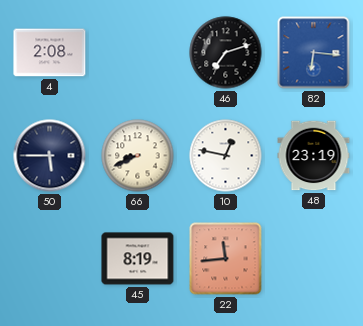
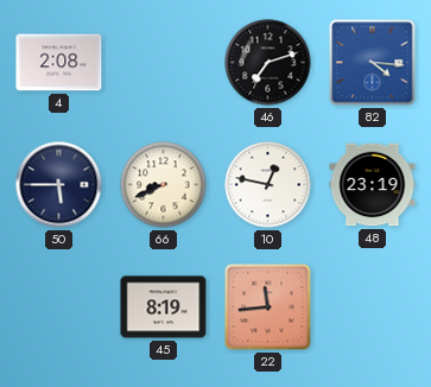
82: 6:16 -> 4:16 (373, 63)
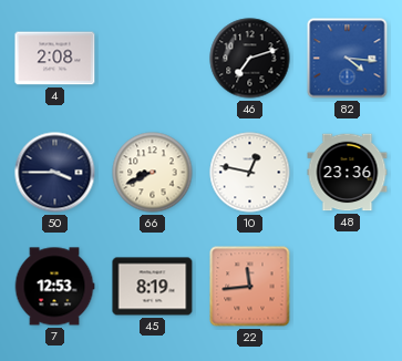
50: 5:45 -> 3:45 (55, 173)
48: 23:19 -> 23:36 (348, 173)
7: none -> 12:53 (54, 287)
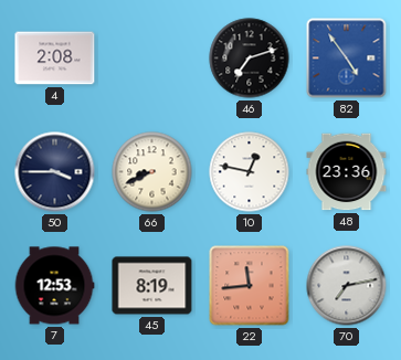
82: 4:16 -> 4:54 (347, 59)
70: none -> 7:13 (347, 286)
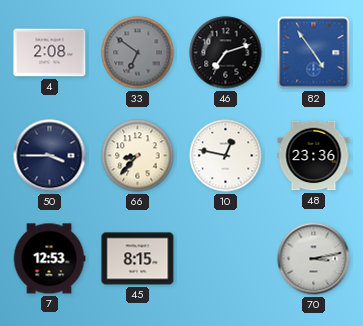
33: none -> 6:51 (138, 53)
66: 8:41 -> 8:37 (138, 156)
45: 8:19 -> 8:15 (138, 259)
22: 11:44 -> none (250, 286)
70: 7:13 -> 3:13 (314, 259)
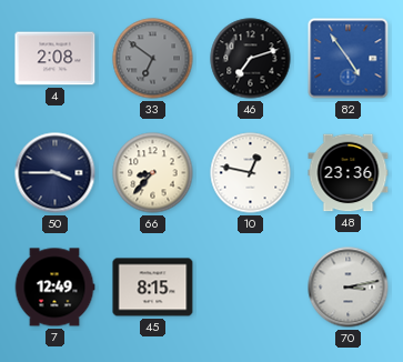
7: 12:53 -> 12:49 (54, 288)
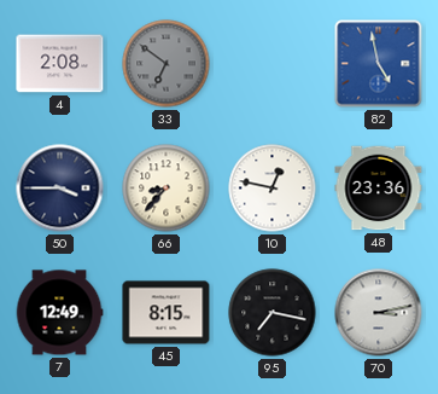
46: 7:12 -> none (251, 59)
82: 4:54 -> 4:58 (379, 64)
95: none -> 7:17 (273, 313)
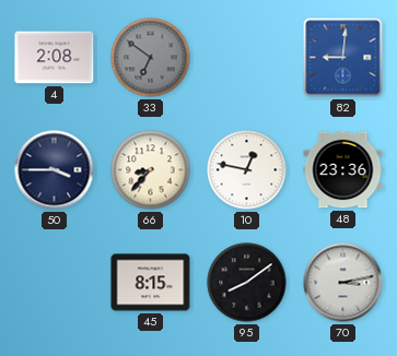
82: 4:58 -> 9:01 (343, 58)
7: 12:49 -> none (59, 313)
95: 7:17 -> 8:09 (247, 283)
